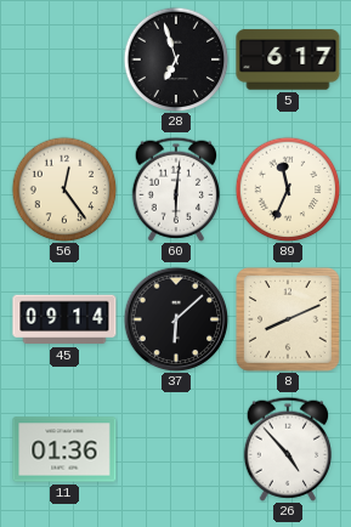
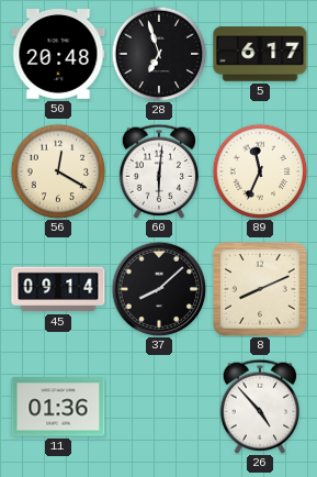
50: none -> 20:48 (58, 55)
56: 12:24 -> 12:20 (58, 171)
37: 6:08 -> 8:08 (159, 289)
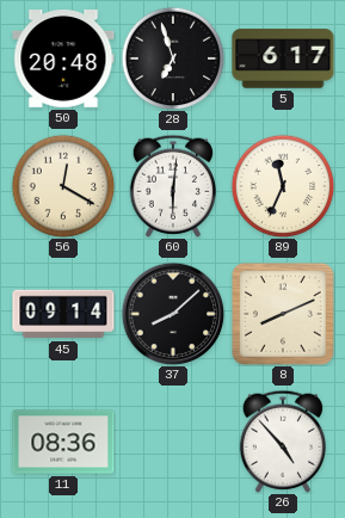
11: 01:36 -> 08:36 (63, 442)
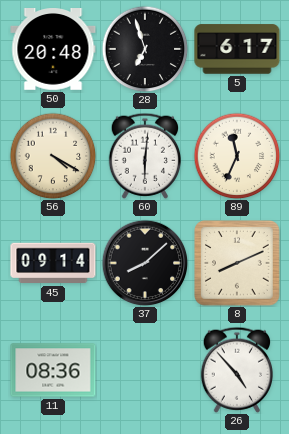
56: 12:20 -> 4:20 (53, 156)
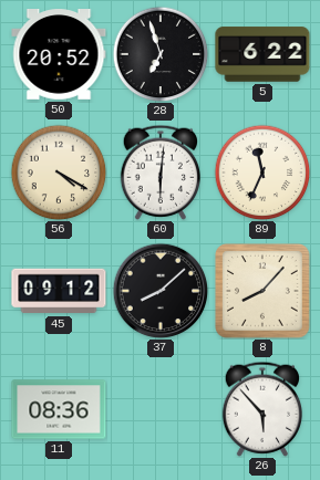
50: 20:48 -> 20:52 (59, 55)
5: 6:17 -> 6:22 (262, 54)
45: 09:14 -> 09:12 (59, 291)
8: 8:11 -> 8:07 (264, 292)
26: 4:53 -> 5:53 (262, 409)
